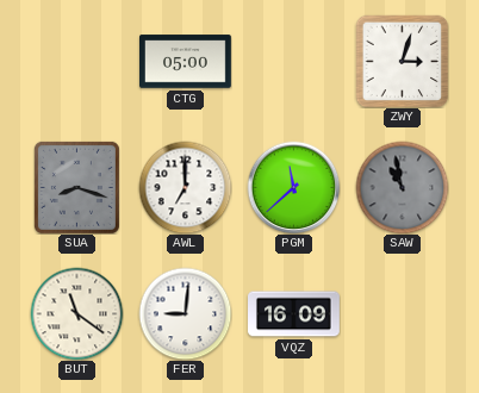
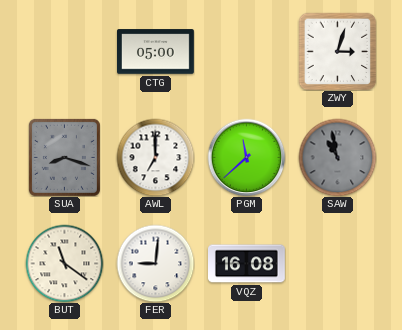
VQZ: 16:09 -> 16:08 (247, 264)
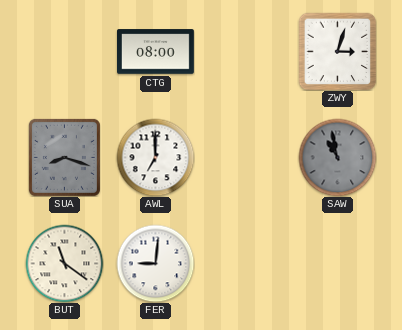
CTG: 05:00 -> 08:00 (156, 52)
PGM: 11:38 -> none (246, 157)
VQZ: 16:08 -> none (247, 264)
